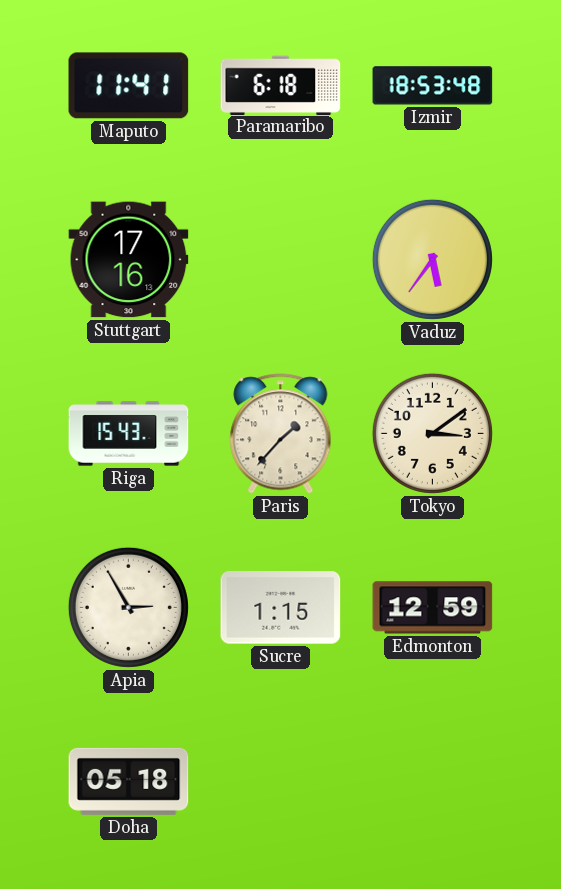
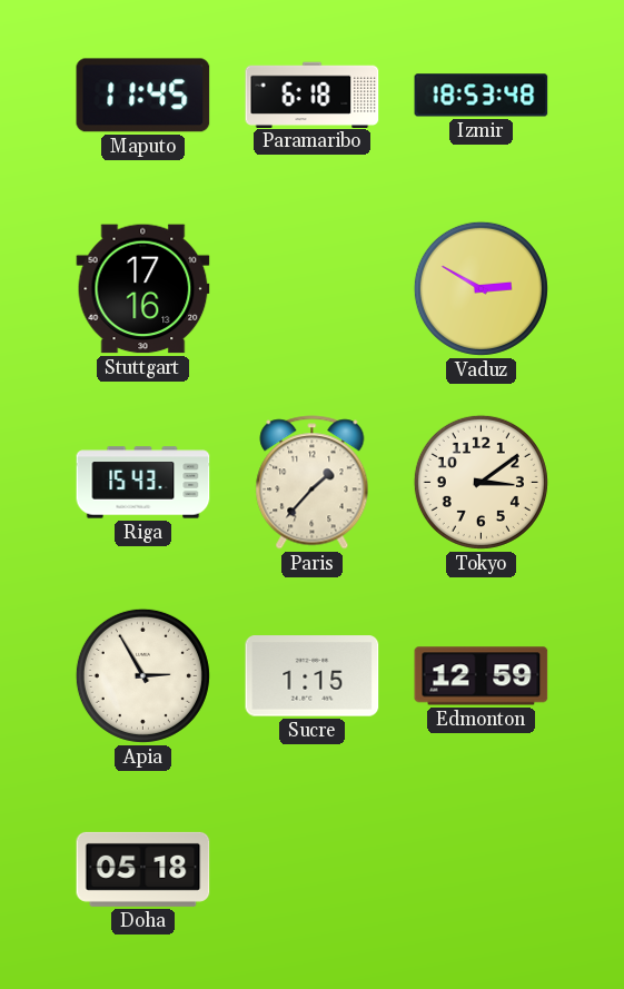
Maputo: 11:41 -> 11:45 (143, 96)
Vaduz: 5:36 -> 2:50 (481, 288)
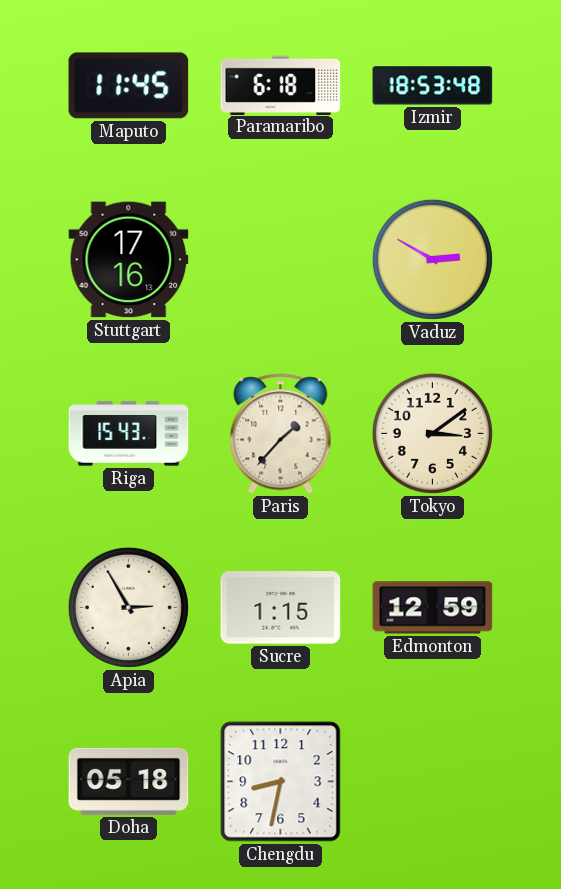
Chengdu: none -> 8:32 (281, 782)
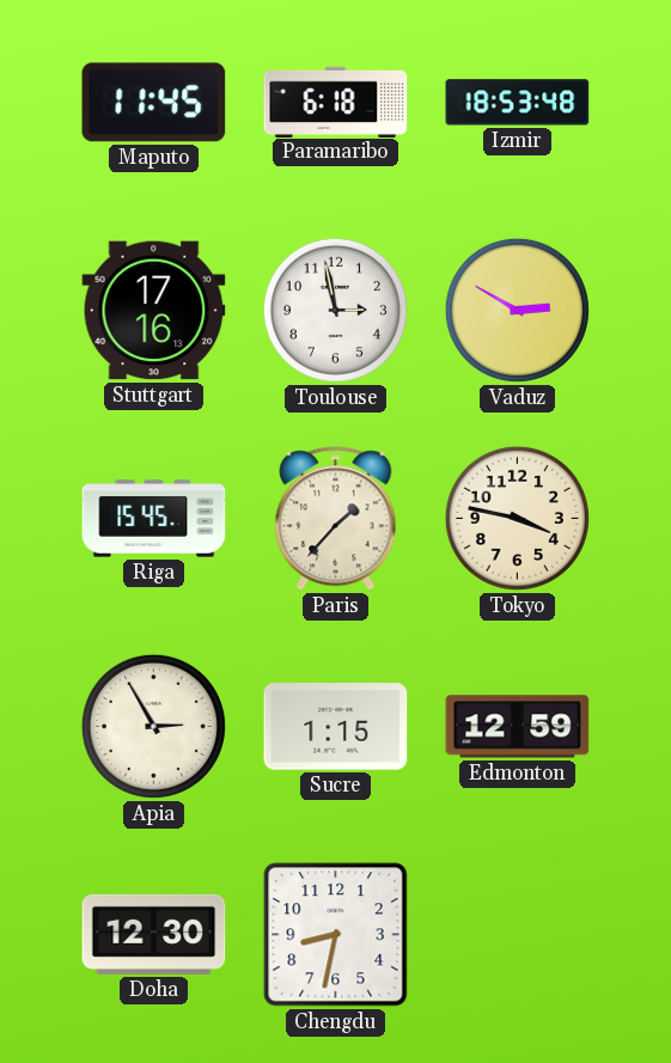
Toulouse: none -> 2:58 (335, 310)
Riga: 15:43 -> 15:45 (154, 519)
Tokyo: 3:09 -> 3:47 (517, 518)
Doha: 05:18 -> 12:30 (154, 934)
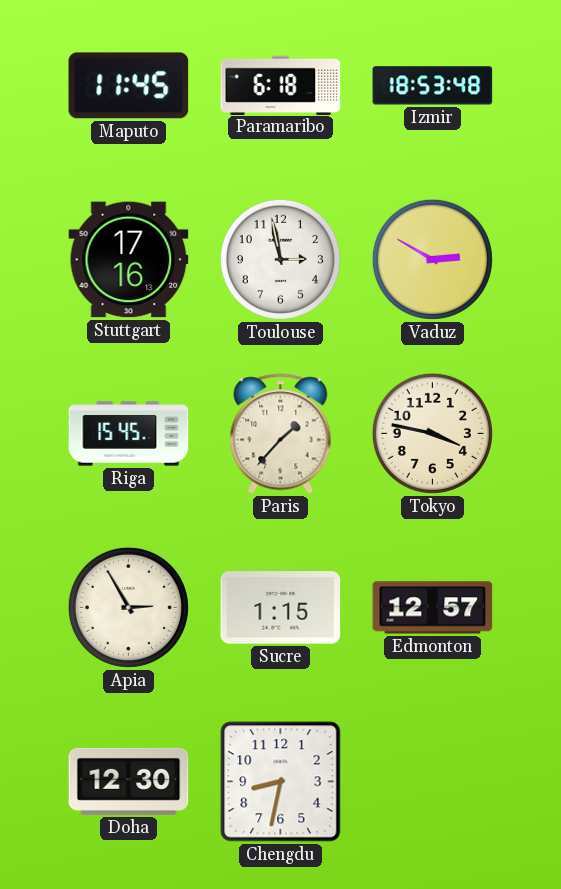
Edmonton: 12:59 -> 12:57 (433, 608)
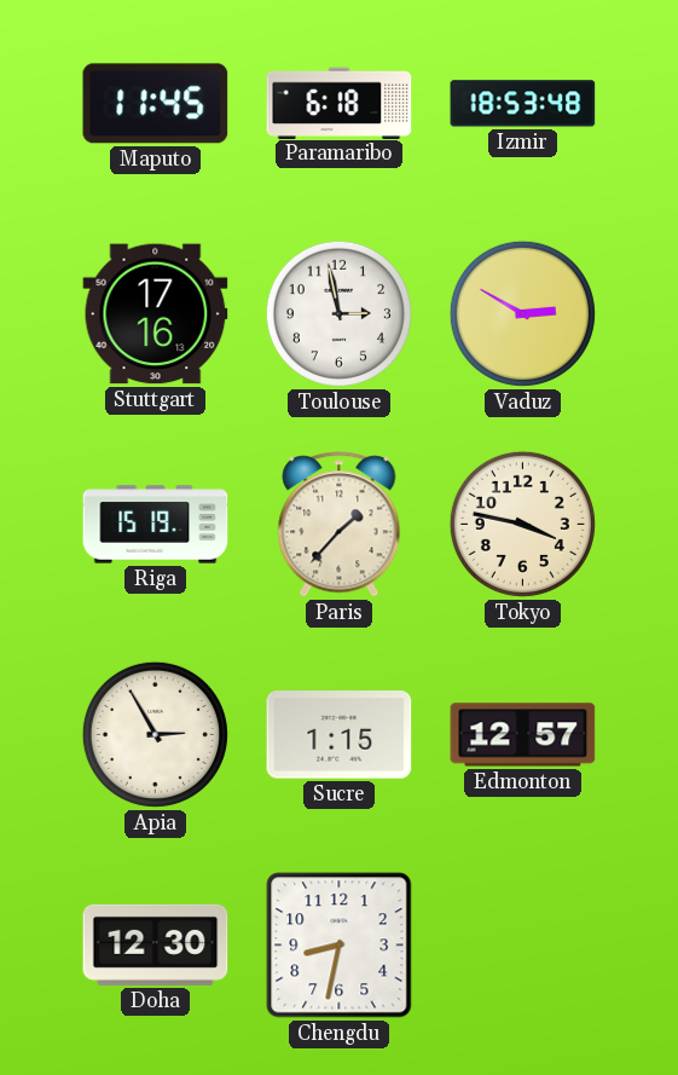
Riga: 15:45 -> 15:19 (156, 525)
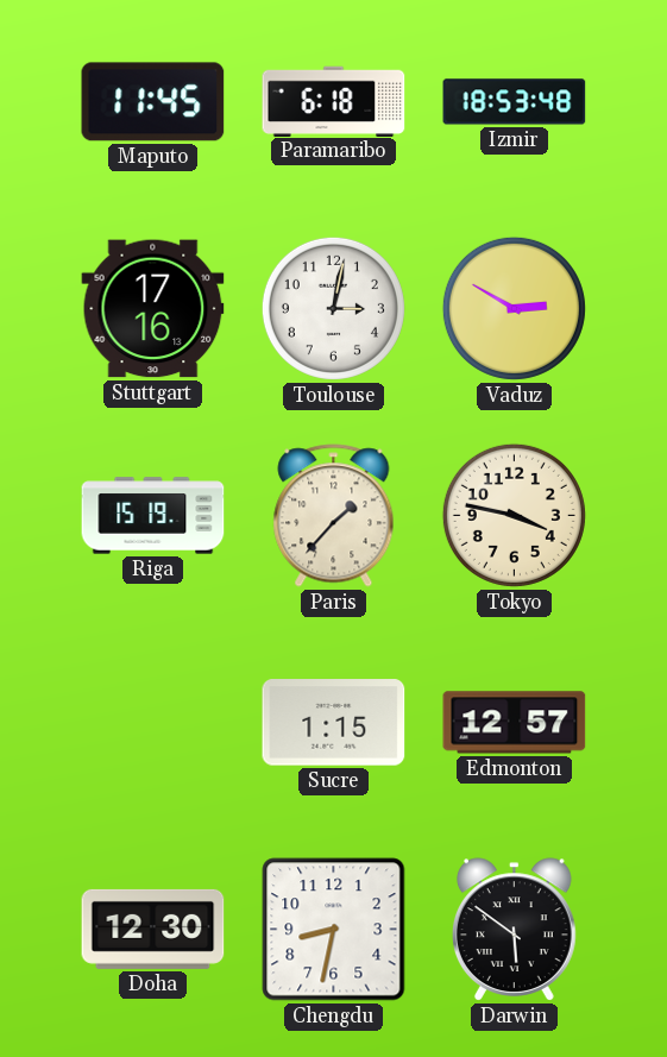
Toulouse: 2:58 -> 3:02 (333, 308)
Apia: 2:55 -> none (155, 734)
Darwin: none -> 5:51 (514, 930)
